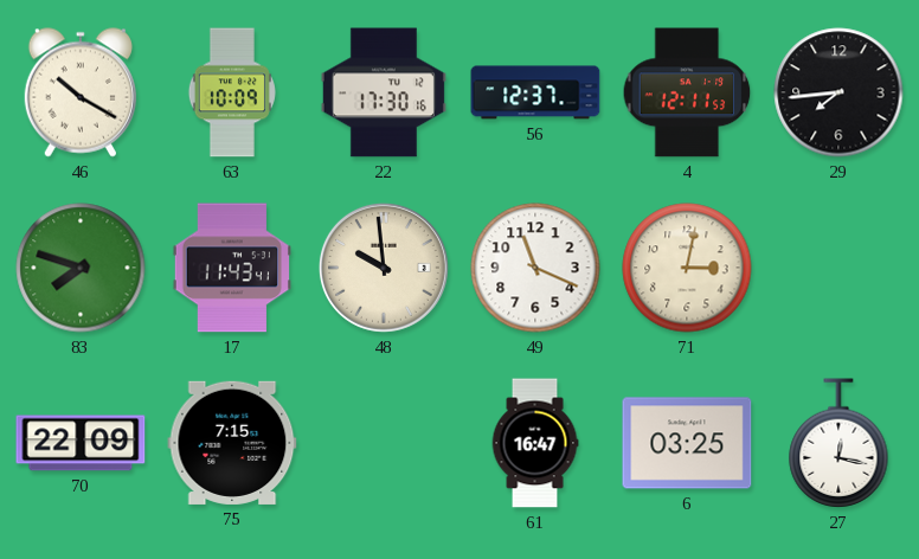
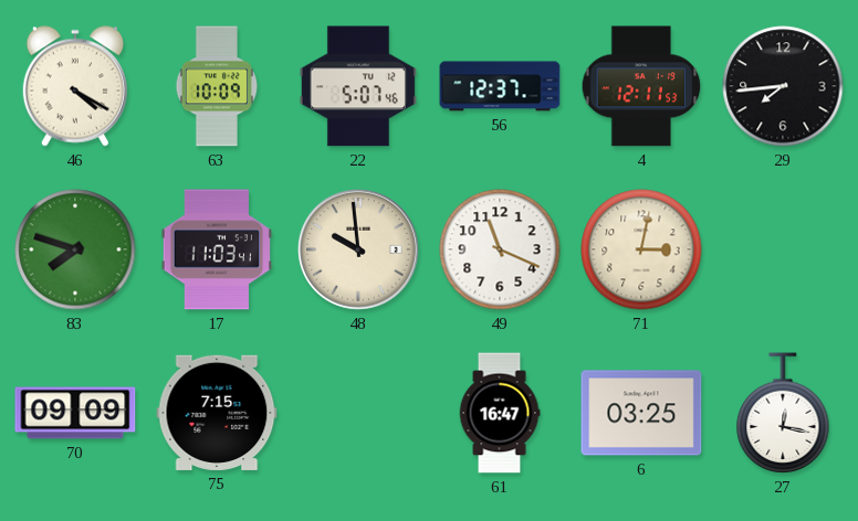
46: 10:20 -> 4:20 (75, 86)
22: 17:30 -> 5:07 (358, 86)
17: 11:43 -> 11:03 (217, 249)
70: 22:09 -> 09:09 (75, 413)
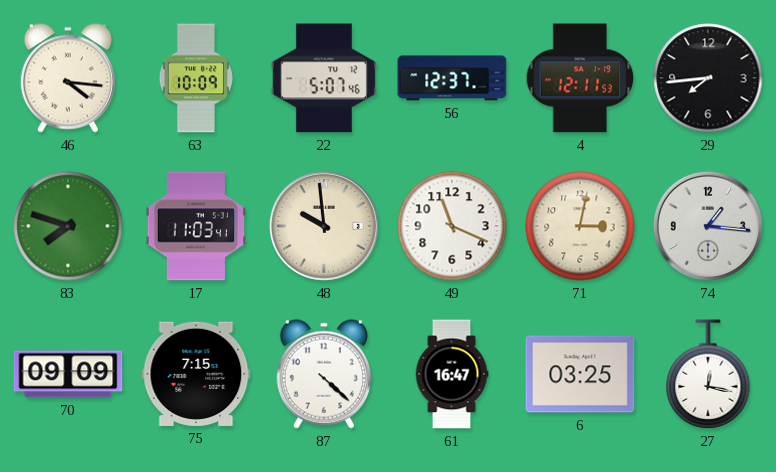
46: 4:20 -> 4:16 (68, 78)
74: none -> 1:16 (708, 226)
87: none -> 4:22 (324, 374)
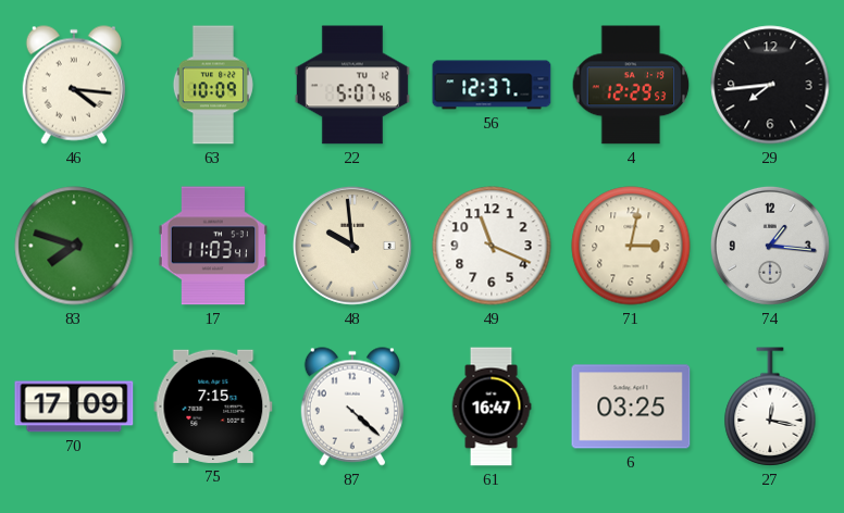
4: 12:11 -> 12:29 (631, 85)
70: 09:09 -> 17:09 (74, 406)
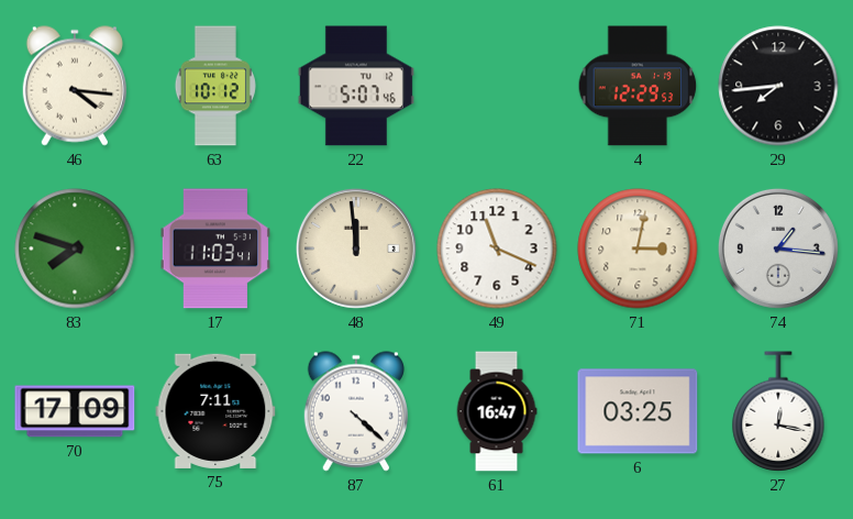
63: 10:09 -> 10:12 (215, 86)
56: 12:37 -> none (492, 85)
48: 9:59 -> 11:59 (356, 249)
75: 7:15 -> 7:11 (215, 411)
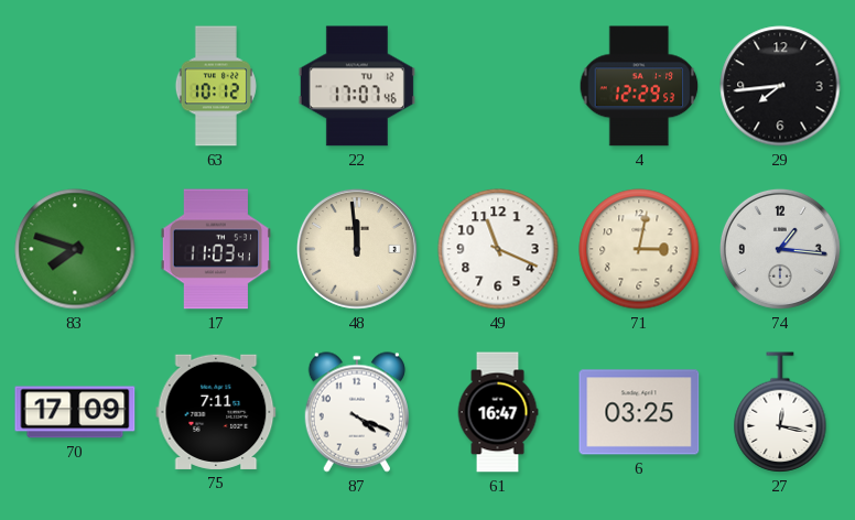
46: 4:16 -> none (75, 86)
22: 5:07 -> 17:07 (357, 86)
87: 4:22 -> 4:19 (357, 412)
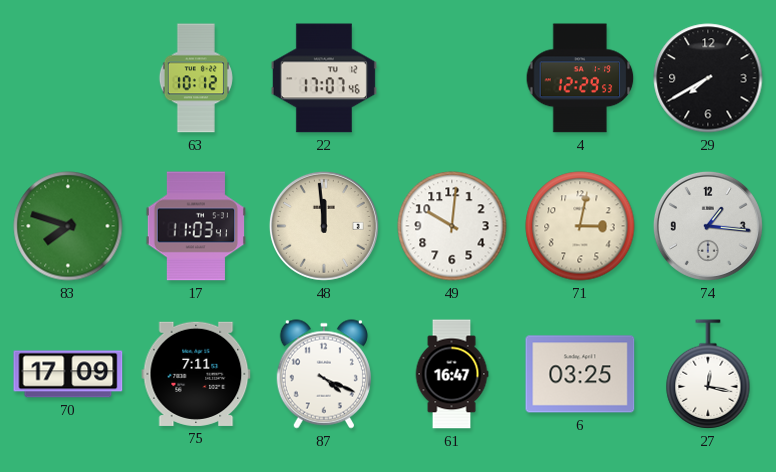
29: 7:44 -> 7:40 (708, 78)
49: 11:19 -> 10:01 (452, 226)
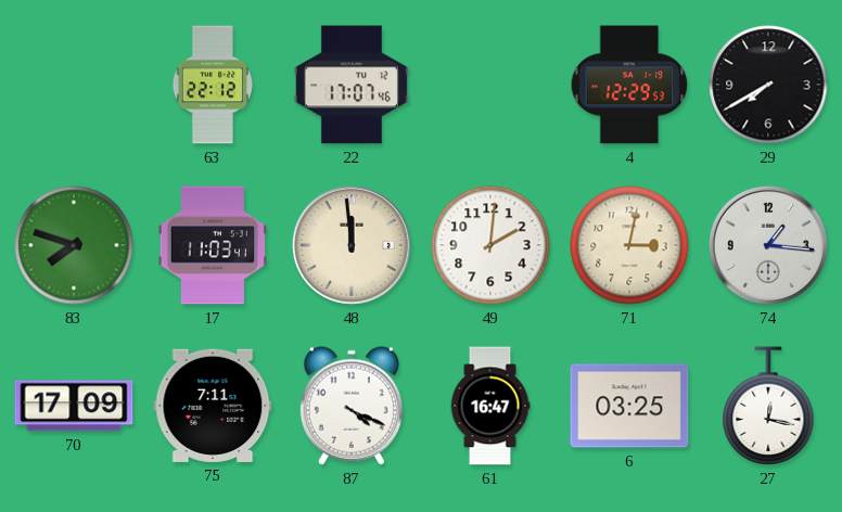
63: 10:12 -> 22:12 (213, 85)
49: 10:01 -> 2:01 (490, 245)
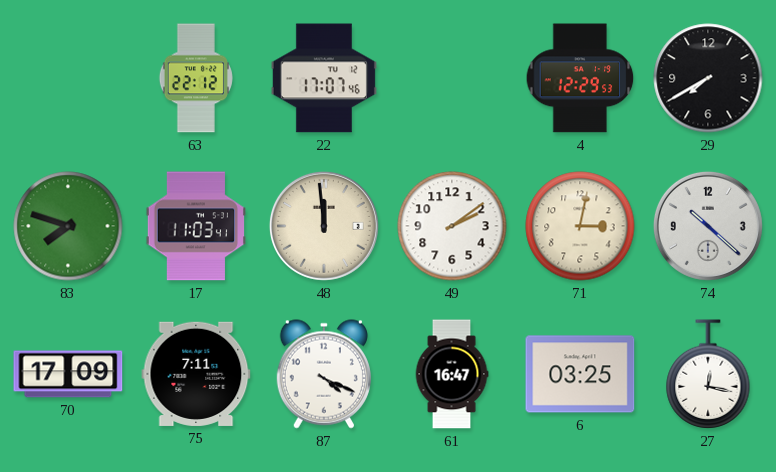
49: 2:01 -> 2:09 (452, 226)
74: 1:16 -> 10:22 (708, 226)
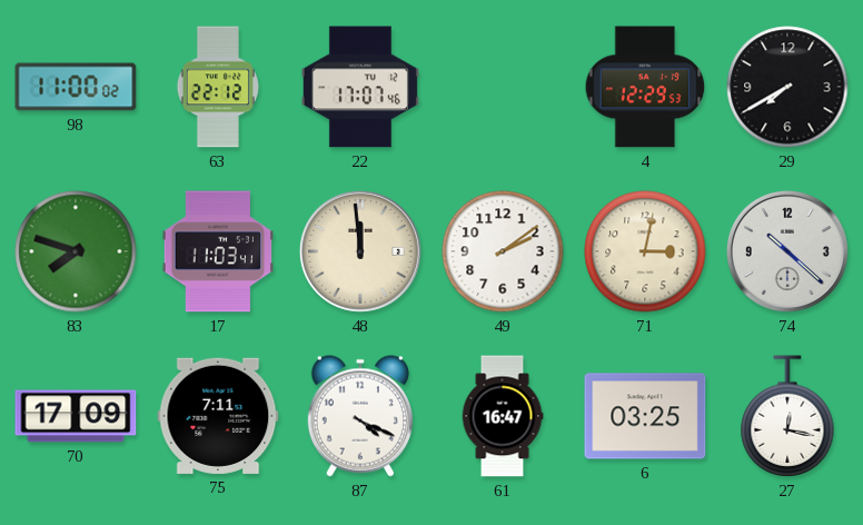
98: none -> 11:00 (76, 87)
